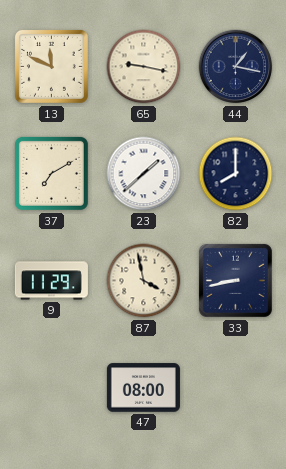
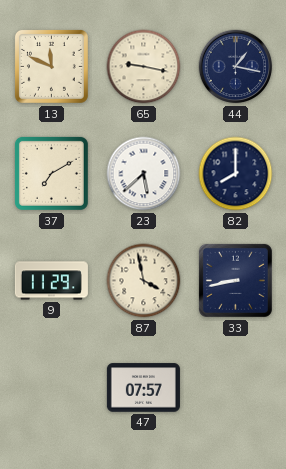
23: 1:38 -> 5:38 (144, 174)
47: 08:00 -> 07:57 (143, 388)
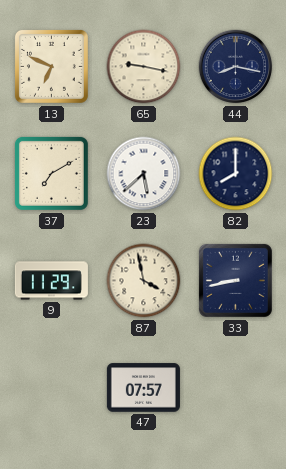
13: 11:49 -> 6:49 (51, 66)
44: 1:17 -> 8:17 (236, 67)
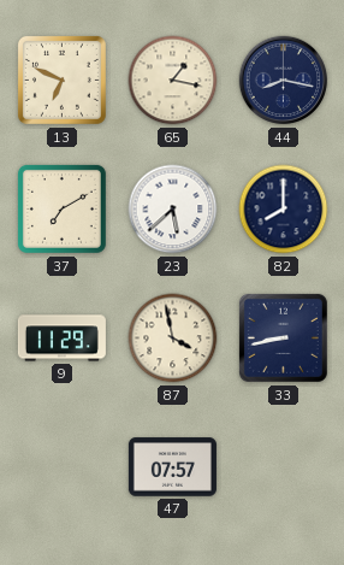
65: 9:17 -> 1:17 (173, 81)
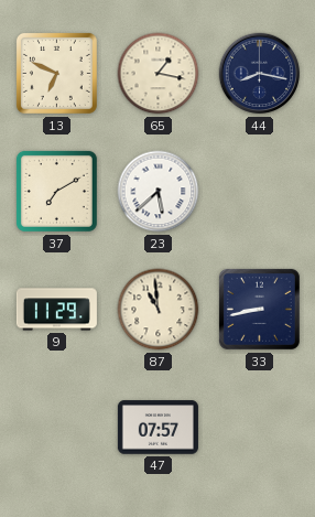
82: 8:00 -> none (284, 210)
87: 3:58 -> 10:59 (159, 310)
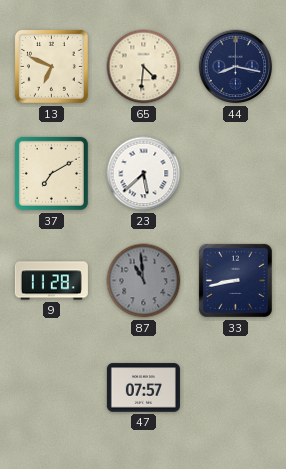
65: 1:17 -> 4:31 (144, 67)
9: 11:29 -> 11:28 (51, 281)
87 dial: cream -> grey (144, 281)
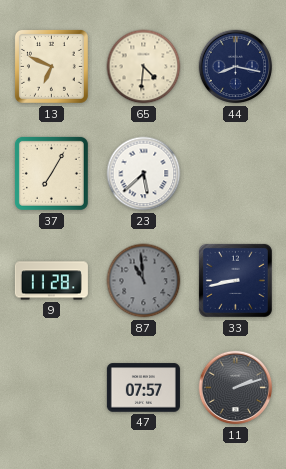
37: 7:10 -> 7:05 (51, 173)
11: none -> 2:12 (236, 388)
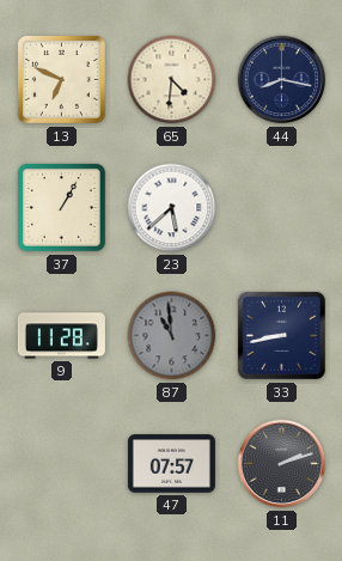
37: 7:05 -> 1:05 (61, 207)
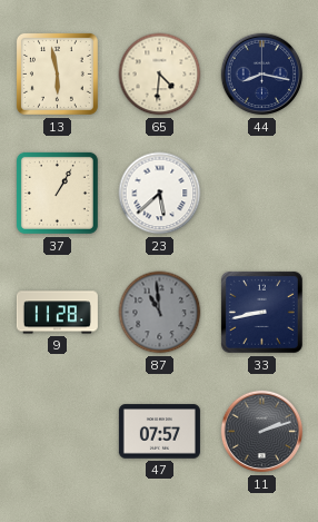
13: 6:49 -> 5:58 (57, 73)
